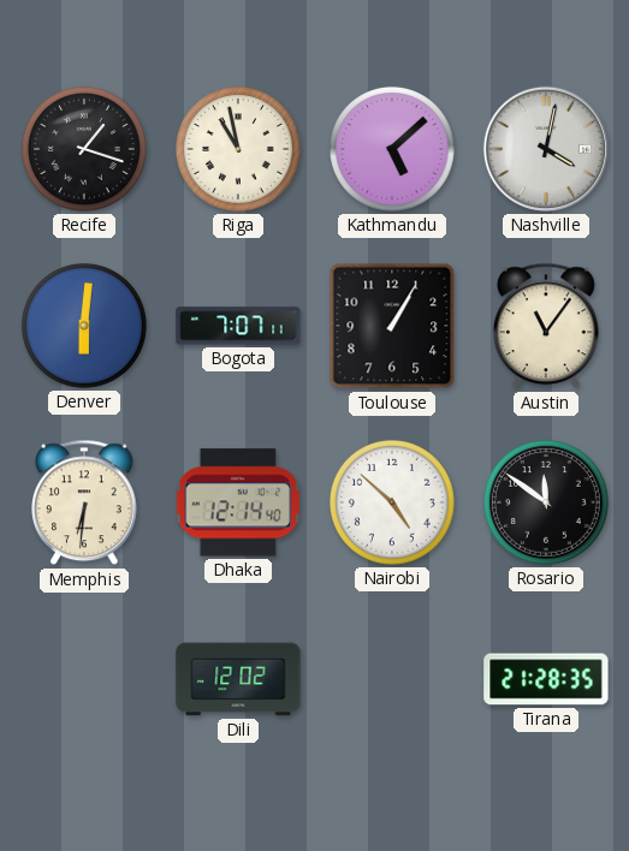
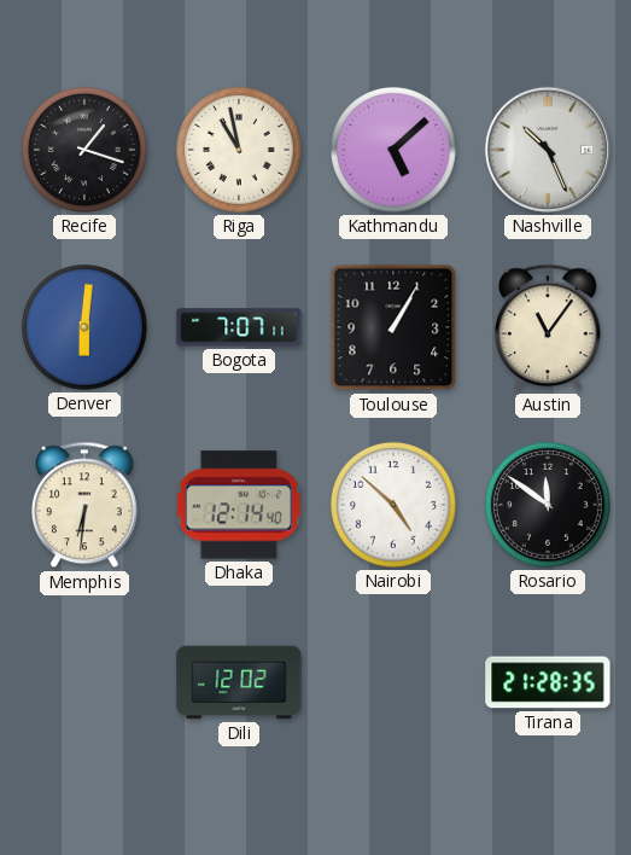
Nashville: 4:02 -> 10:26 (548, 150)
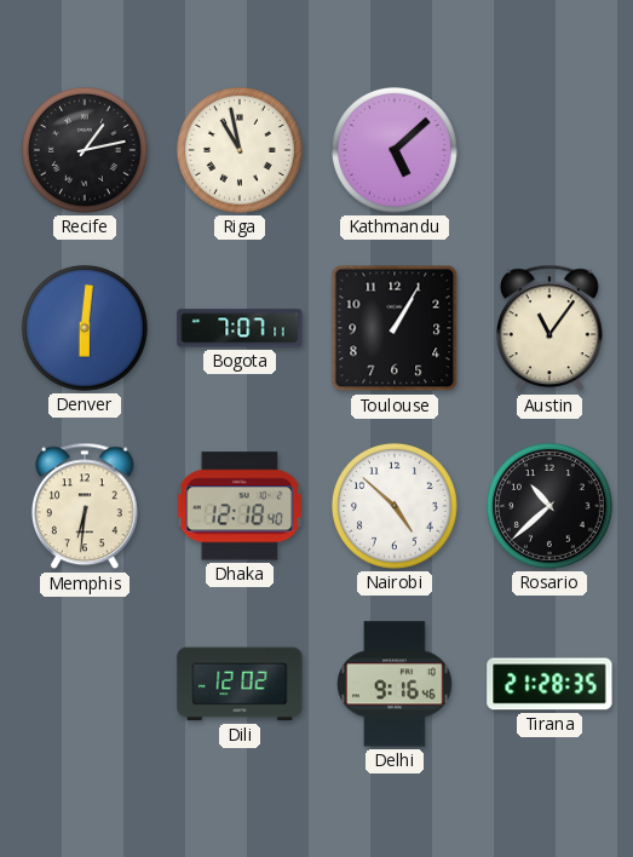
Recife: 1:18 -> 1:13 (85, 150)
Nashville: 10:26 -> none (548, 150)
Dhaka: 12:14 -> 12:18 (240, 506)
Rosario: 11:51 -> 10:38 (549, 506)
Delhi: none -> 9:16 (395, 684)
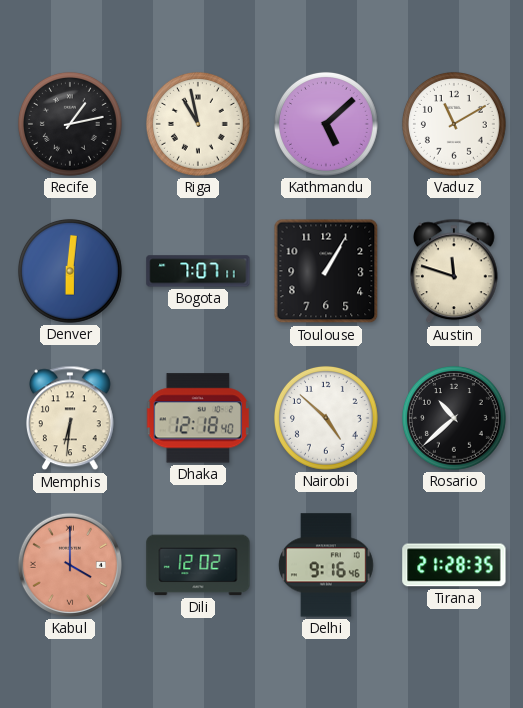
Vaduz: none -> 11:10 (454, 124)
Austin: 11:06 -> 11:48 (455, 271)
Kabul: none -> 4:00 (70, 565)
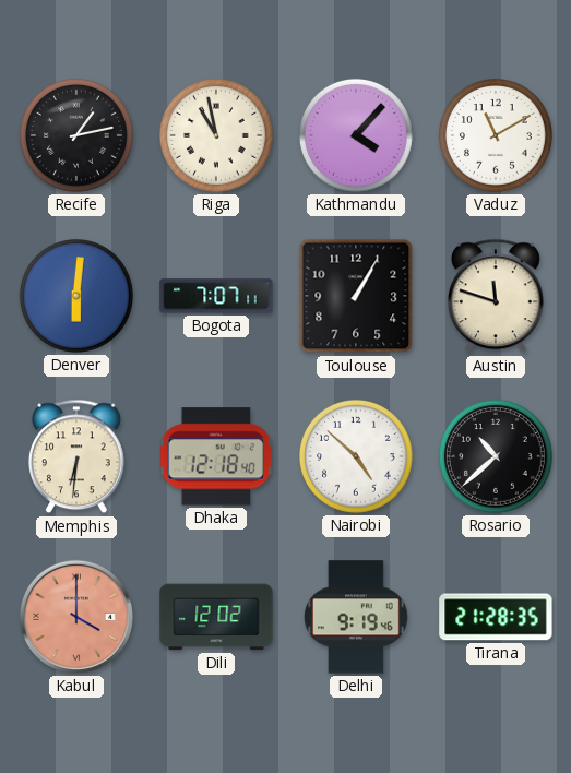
Kathmandu: 5:08 -> 4:07 (356, 135)
Delhi: 9:16 -> 9:19 (356, 617)
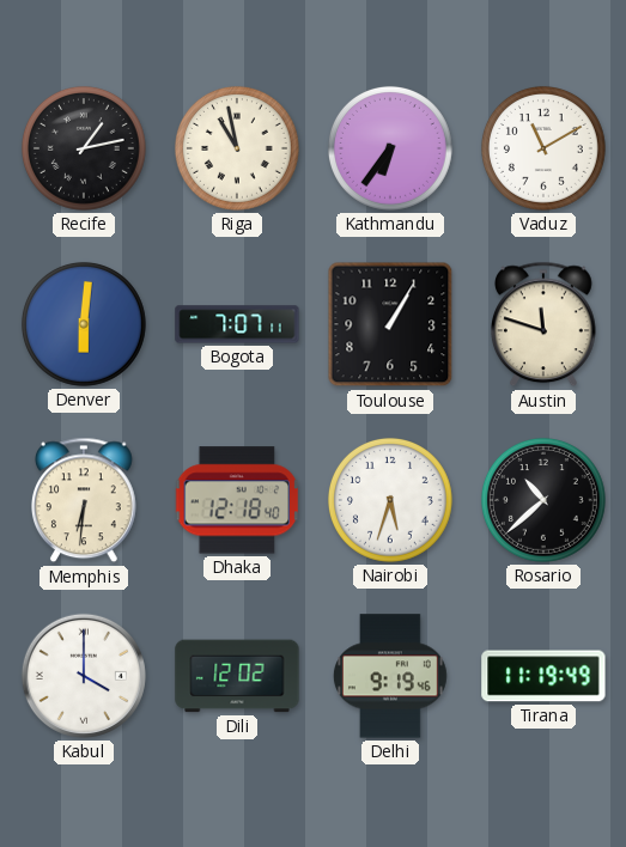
Kathmandu: 4:07 -> 6:36 (390, 148)
Nairobi: 4:52 -> 5:33 (390, 500)
Kabul dial: salmon -> white (84, 676)
Tirana: 21:28 -> 11:19 (543, 676)
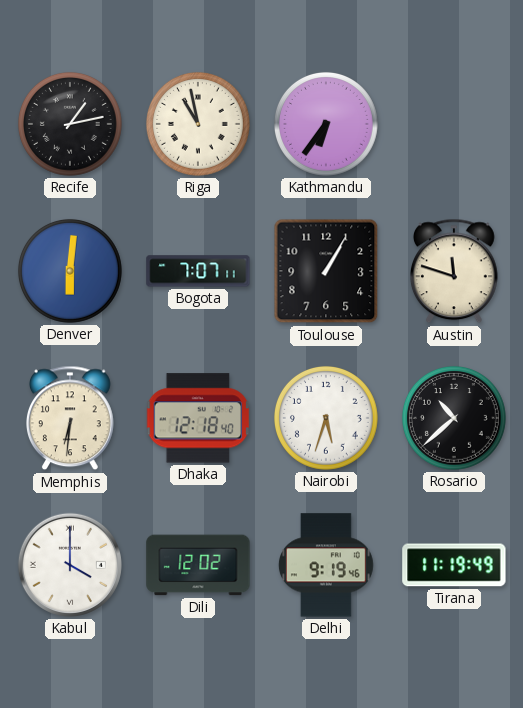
Vaduz: 11:10 -> none (543, 148)
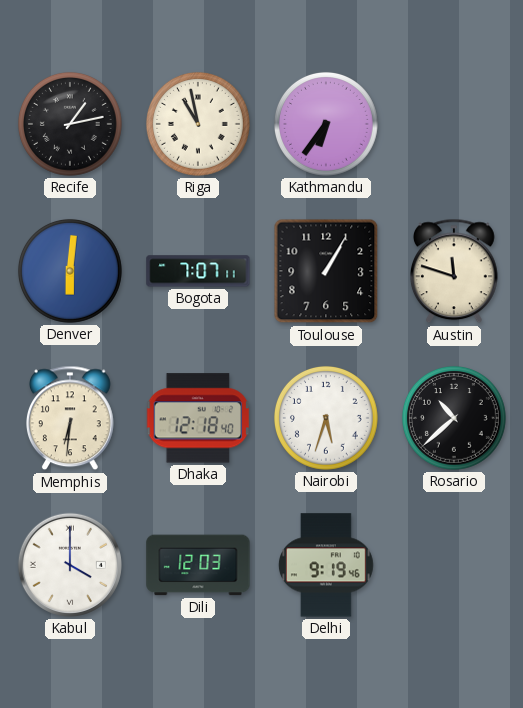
Dili: 12:02 -> 12:03 (198, 565)
Tirana: 11:19 -> none (454, 565)
